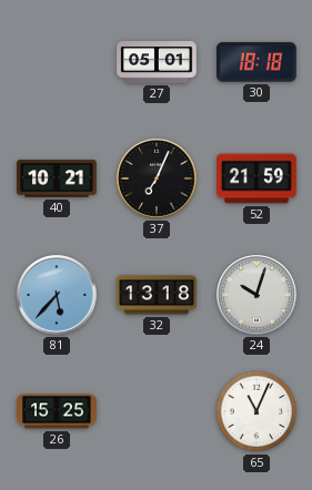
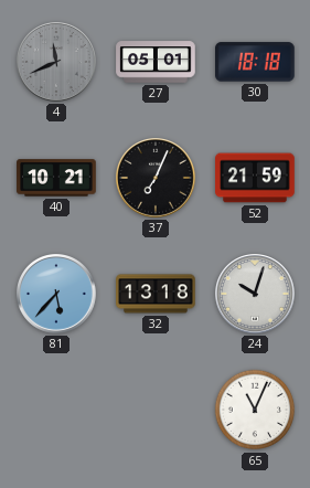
4: none -> 11:41 (57, 63)
26: 15:25 -> none (57, 411)
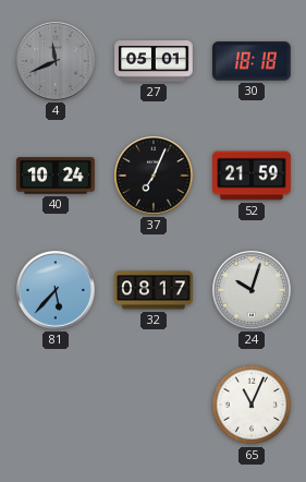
40: 10:21 -> 10:24 (56, 176)
32: 13:18 -> 08:17 (154, 290)
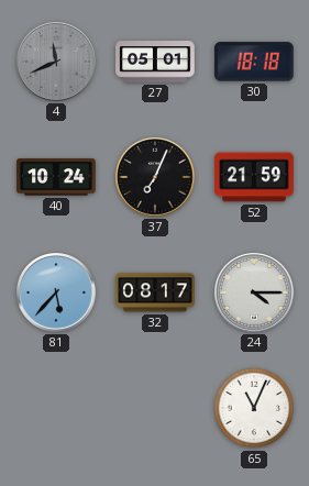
24: 10:03 -> 4:15 (255, 294)
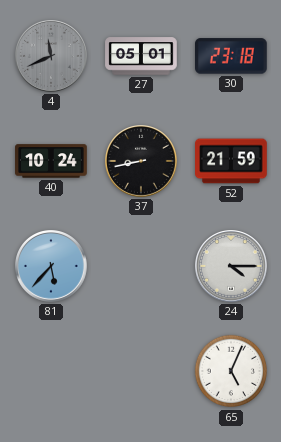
30: 18:18 -> 23:18 (232, 56)
37: 7:04 -> 8:43 (142, 162)
32: 08:17 -> none (155, 292)
65: 11:04 -> 5:04 (231, 371)
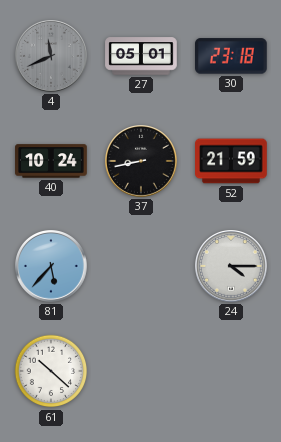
61: none -> 10:22 (51, 371)
65: 5:04 -> none (231, 371)
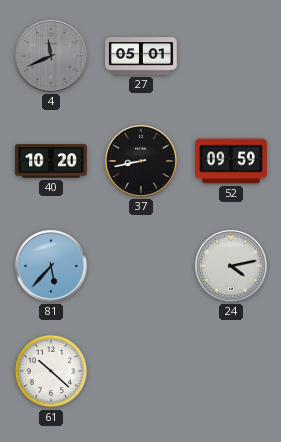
30: 23:18 -> none (232, 56)
40: 10:24 -> 10:20 (51, 161)
52: 21:59 -> 09:59 (231, 161)
24: 4:15 -> 4:13 (232, 267)
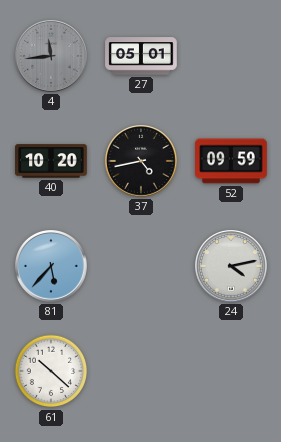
4: 11:41 -> 11:44 (52, 57)
37: 8:43 -> 4:43 (142, 162)
